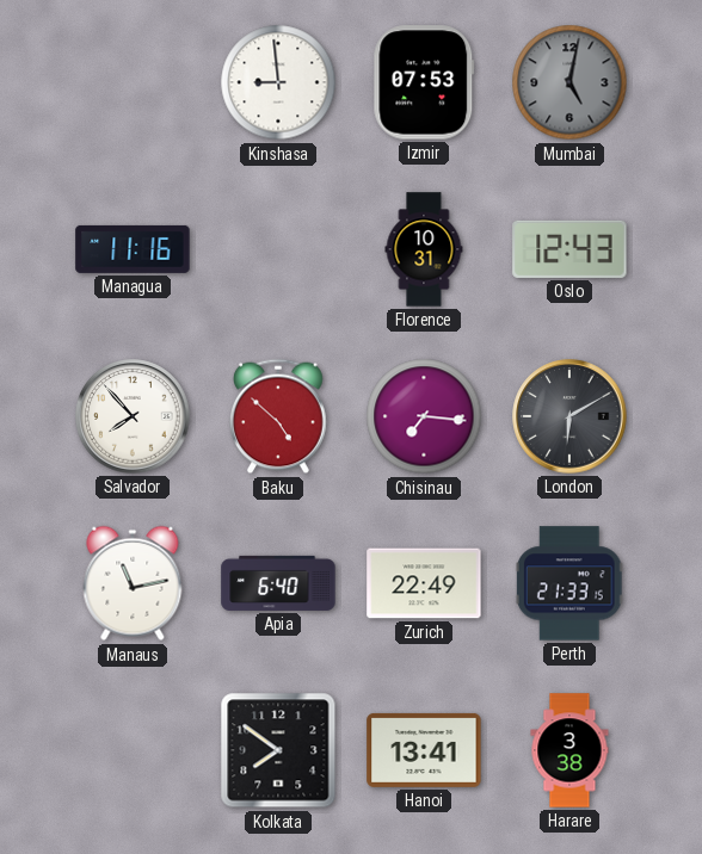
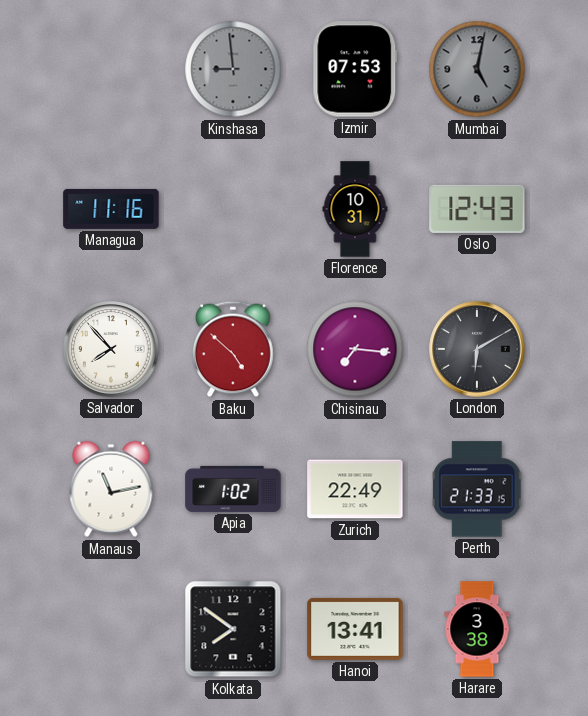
Kinshasa dial: white -> grey (233, 69)
Apia: 6:40 -> 1:02 (233, 489)
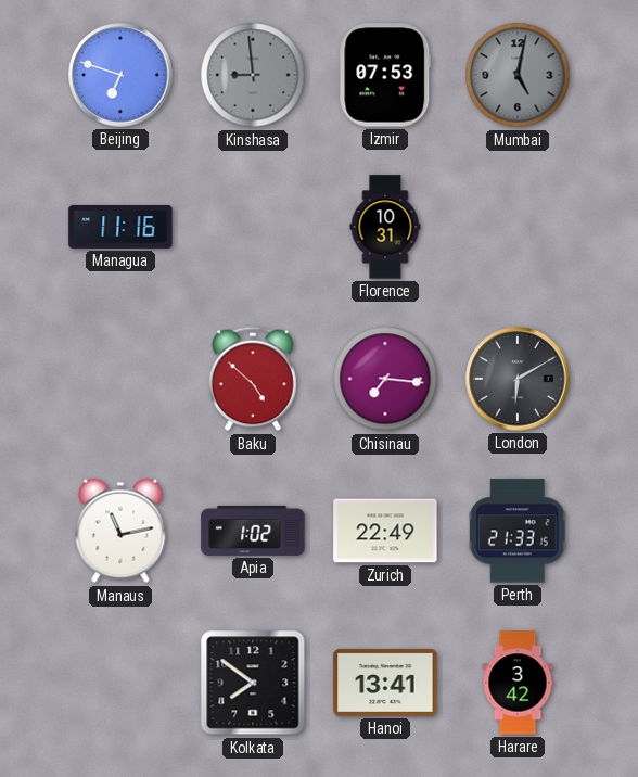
Beijing: none -> 6:48 (120, 75)
Oslo: 12:43 -> none (477, 209)
Salvador: 7:53 -> none (111, 349)
Harare: 3:38 -> 3:42 (518, 683)
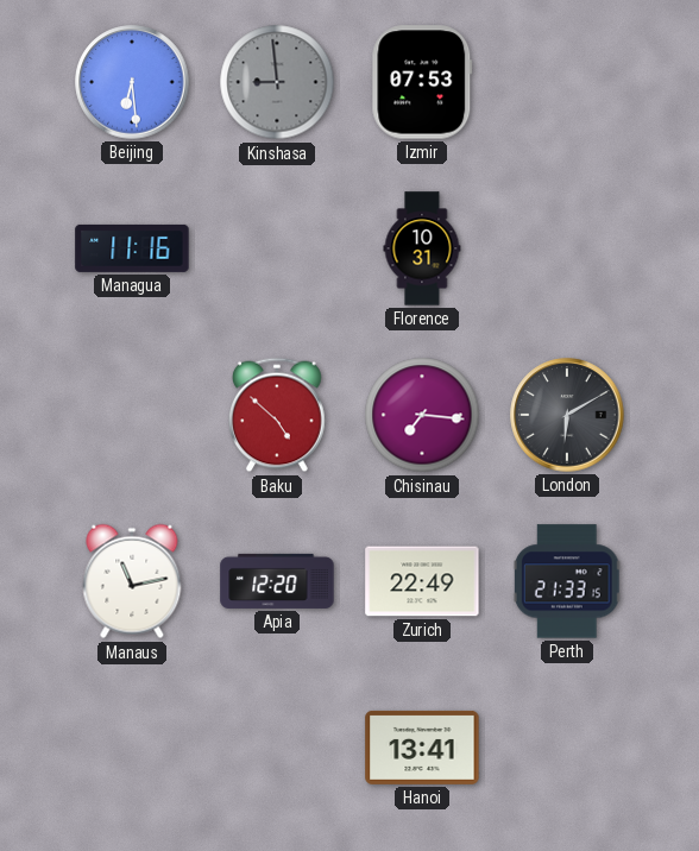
Beijing: 6:48 -> 6:29 (132, 82)
Mumbai: 5:02 -> none (518, 75)
Apia: 1:02 -> 12:20 (277, 581)
Kolkata: 7:51 -> none (253, 683)
Harare: 3:42 -> none (518, 683)
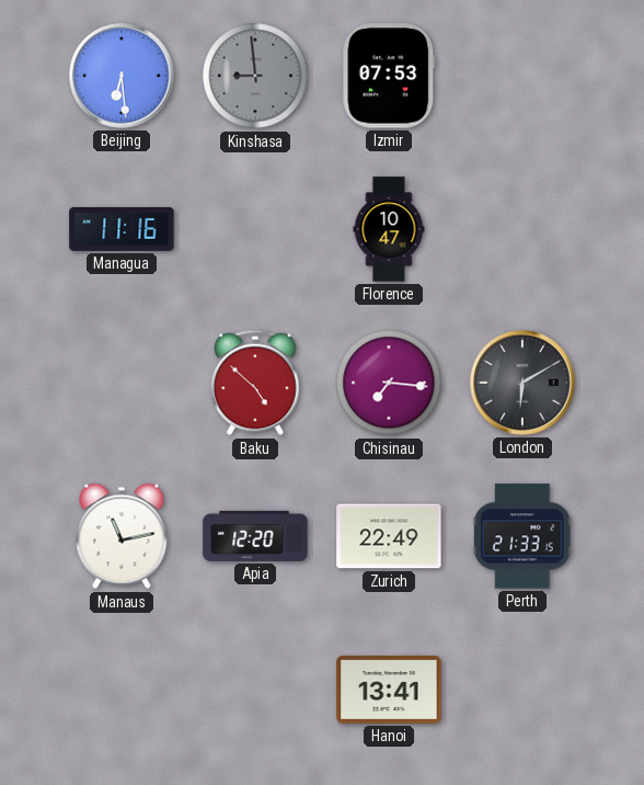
Florence: 10:31 -> 10:47 (389, 229)
